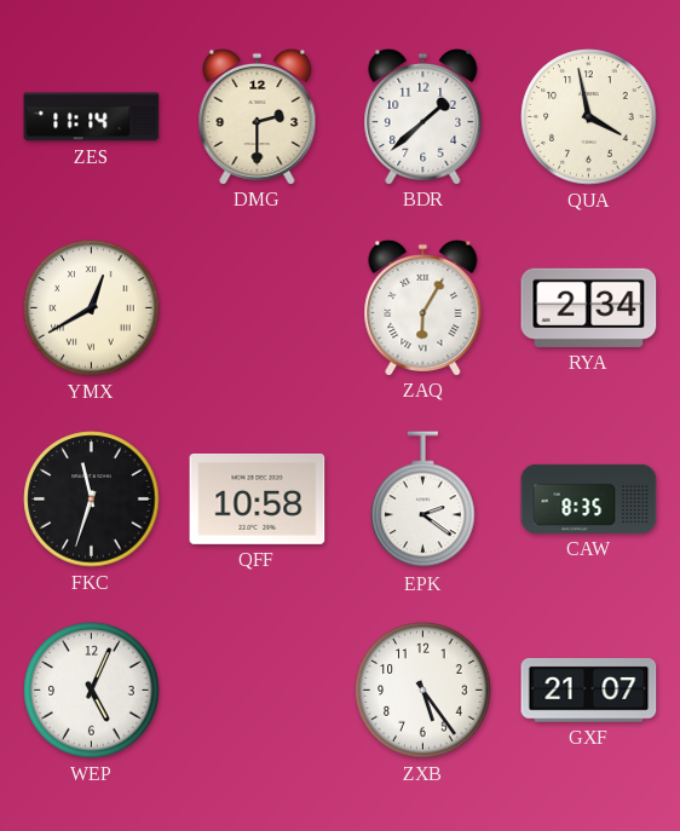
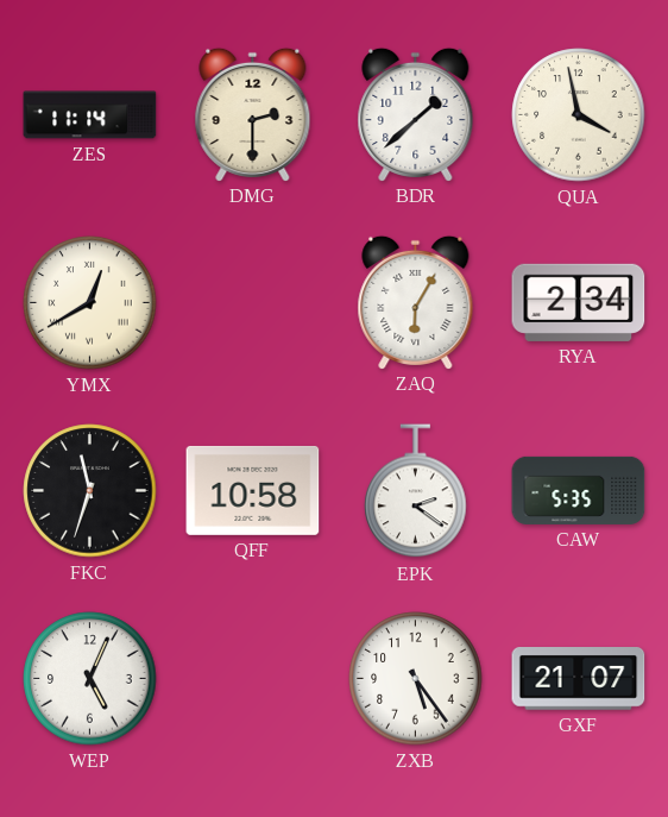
CAW: 8:35 -> 5:35 (579, 490)
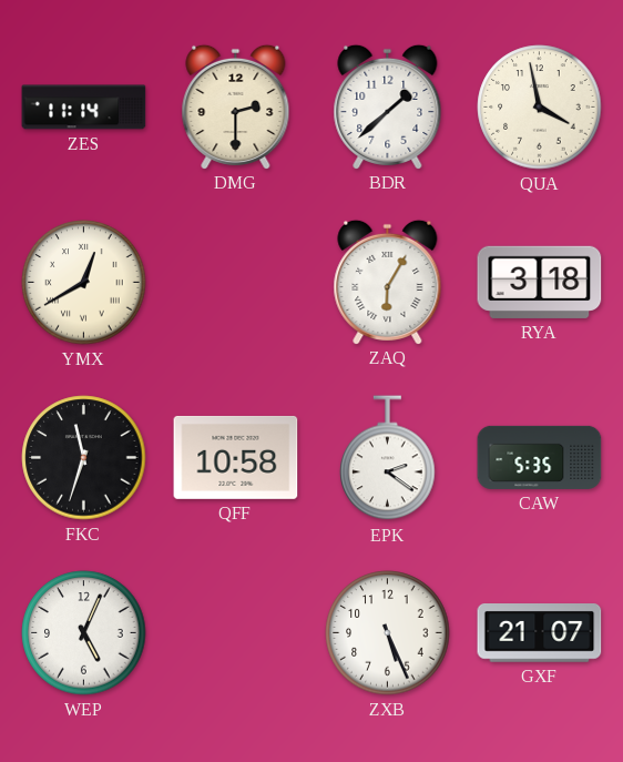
RYA: 2:34 -> 3:18 (540, 282)
ZXB: 5:24 -> 5:26 (388, 633)
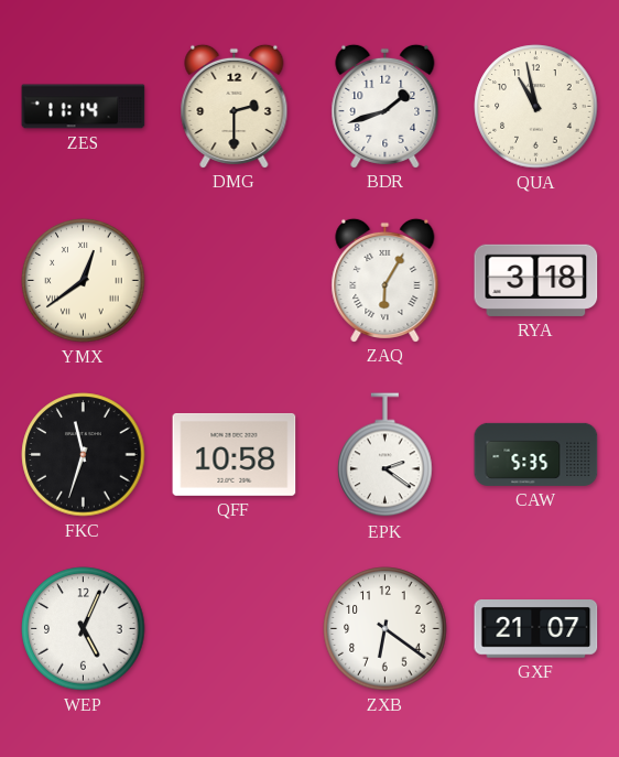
BDR: 1:38 -> 1:42 (385, 106)
QUA: 3:58 -> 10:58 (536, 107)
YMX: 12:40 -> 12:39 (84, 281)
ZXB: 5:26 -> 6:21 (385, 629)
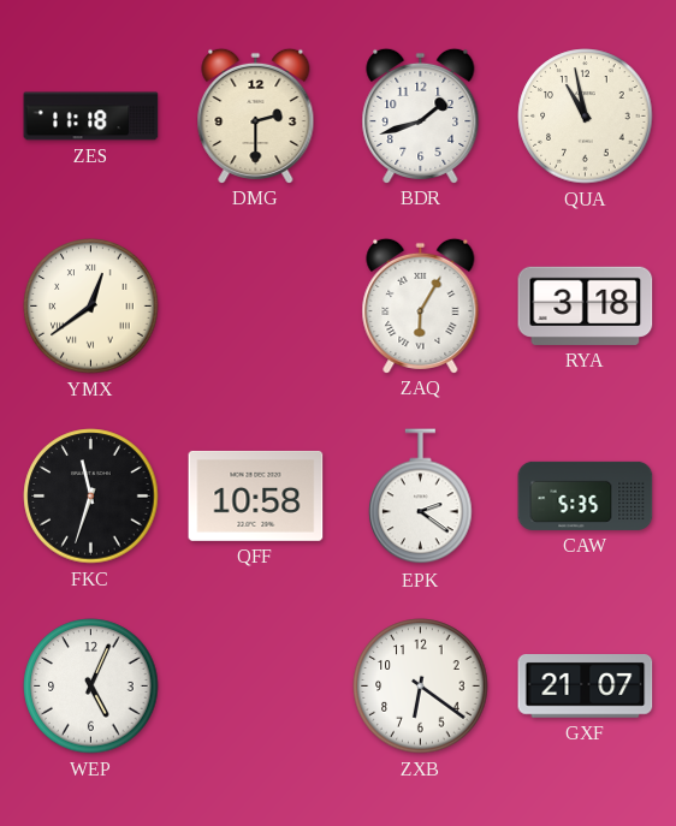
ZES: 11:14 -> 11:18 (91, 117)
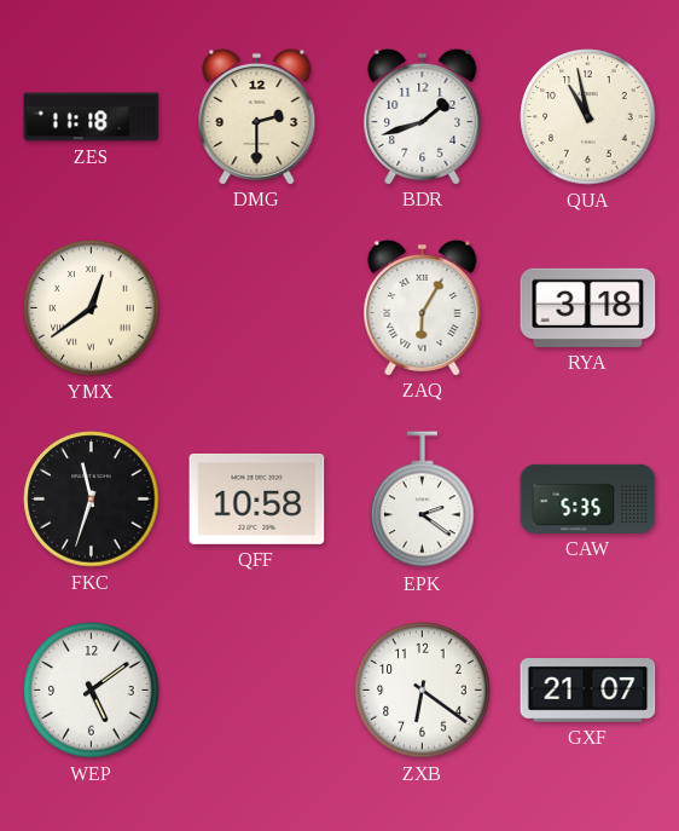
WEP: 5:04 -> 5:09 (92, 691)
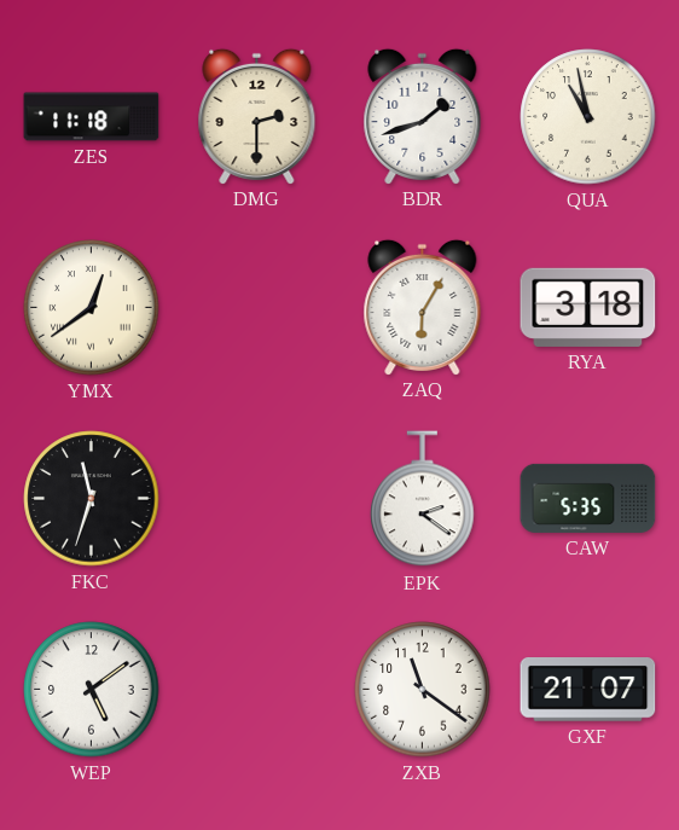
QFF: 10:58 -> none (257, 498)
ZXB: 6:21 -> 11:21 (423, 690)
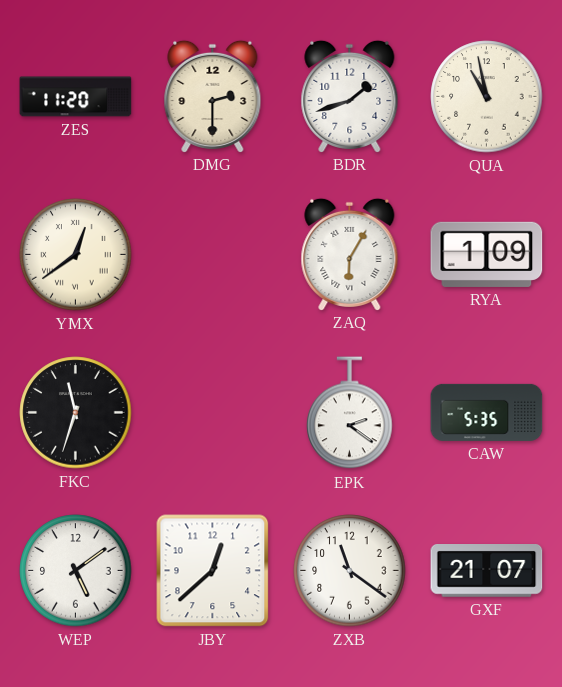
ZES: 11:18 -> 11:20 (76, 97)
RYA: 3:18 -> 1:09 (487, 254)
JBY: none -> 12:38 (213, 571)
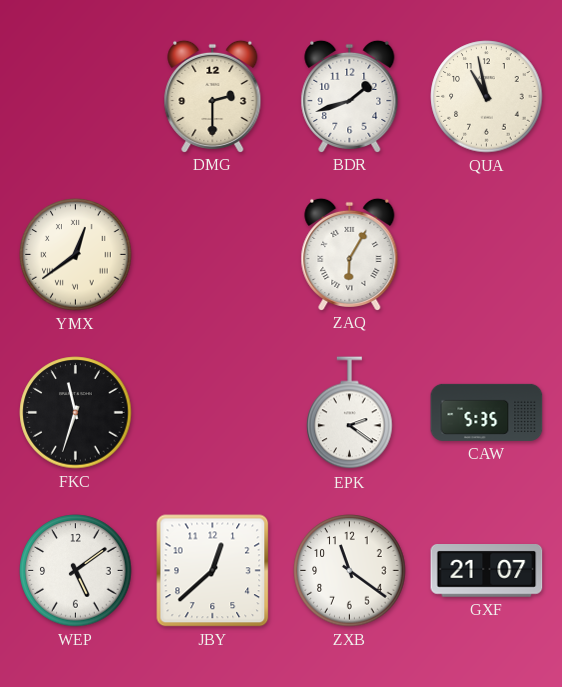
ZES: 11:20 -> none (76, 97)
RYA: 1:09 -> none (487, 254)
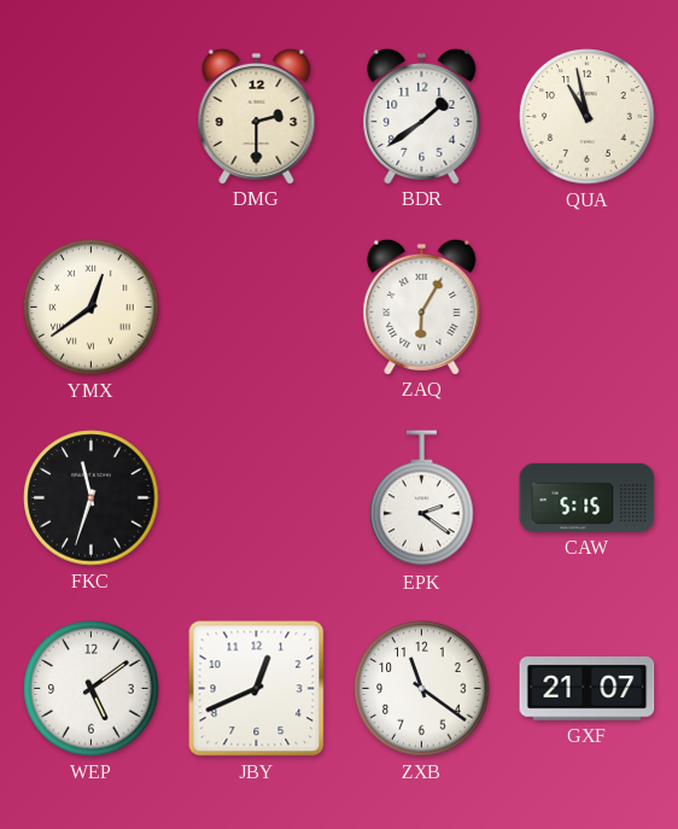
BDR: 1:42 -> 1:39 (422, 116)
CAW: 5:35 -> 5:15 (588, 497)
JBY: 12:38 -> 12:41 (257, 689)
